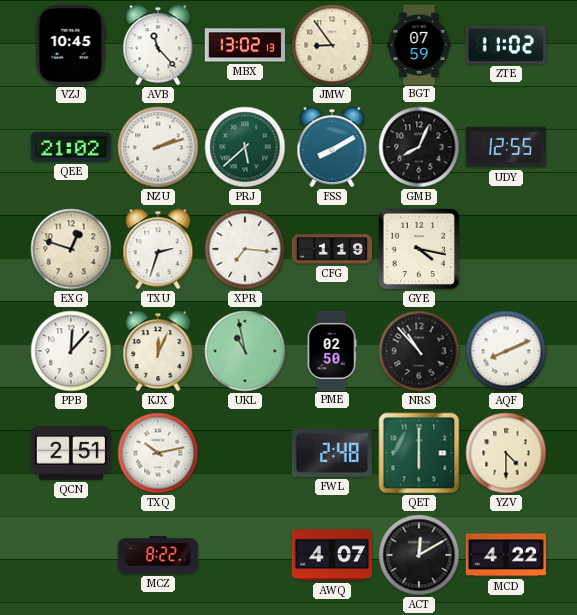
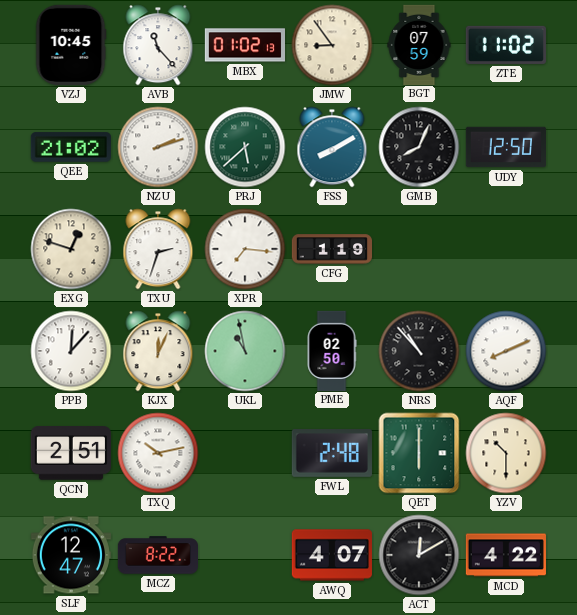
MBX: 13:02 -> 01:02 (244, 45)
UDY: 12:55 -> 12:50 (505, 147)
GYE: 4:17 -> none (419, 249)
YZV: 4:30 -> 10:30 (506, 453)
SLF: none -> 12:47 (71, 555)
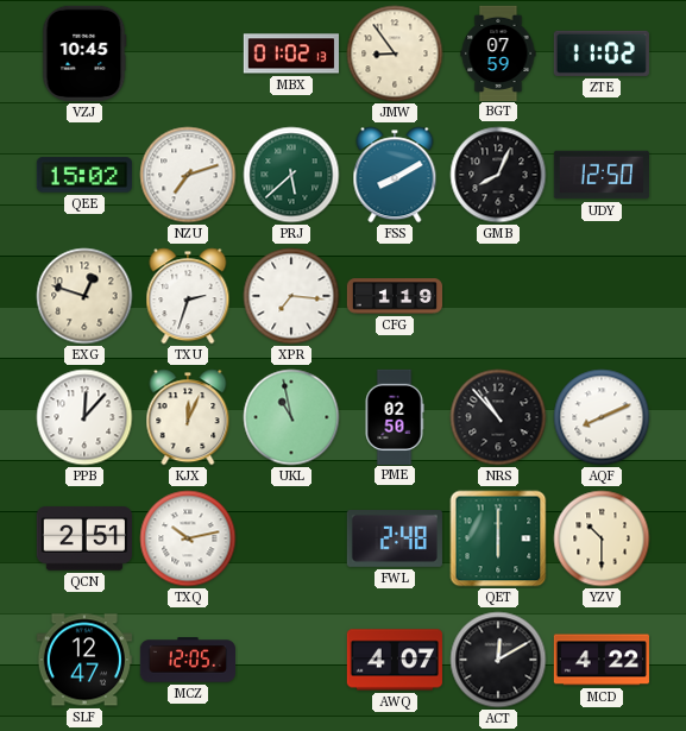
AVB: 11:23 -> none (158, 45)
QEE: 21:02 -> 15:02 (84, 175)
NZU: 2:12 -> 7:12 (188, 175)
MCZ: 8:22 -> 12:05 (187, 660)
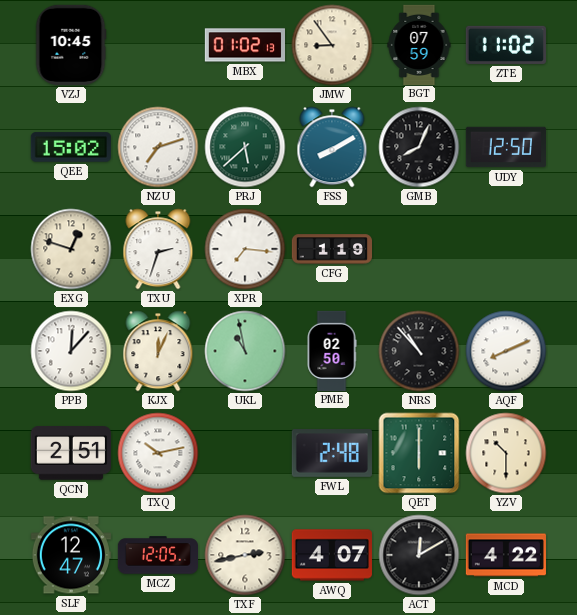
TXF: none -> 2:43 (245, 555)
